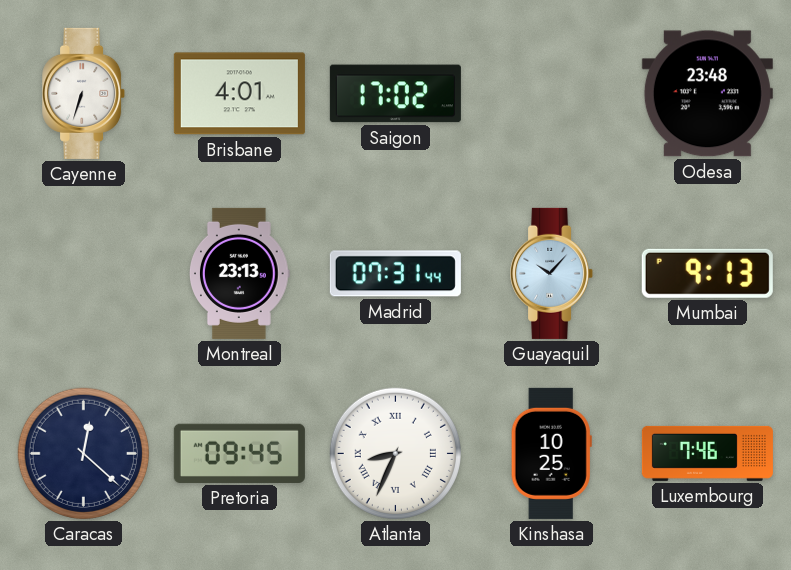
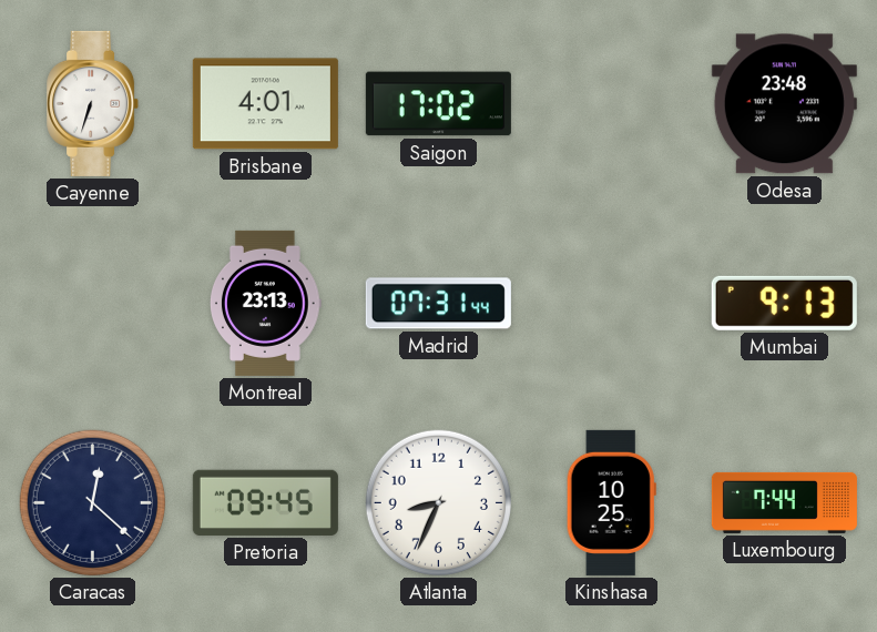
Guayaquil: 10:07 -> none (552, 273)
Atlanta numerals: Roman -> Arabic (438, 502)
Luxembourg: 7:46 -> 7:44 (784, 502)
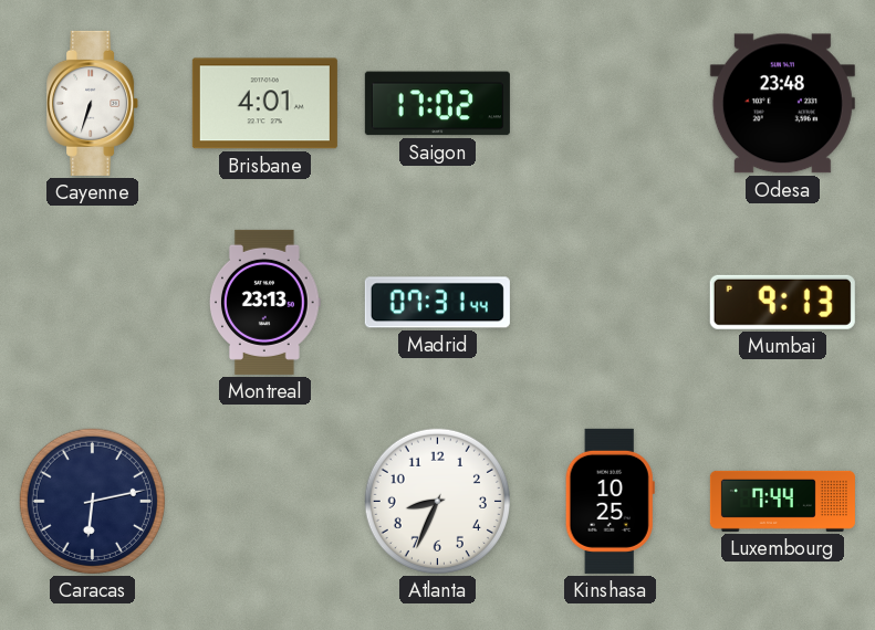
Caracas: 12:22 -> 6:13 (92, 501)
Pretoria: 09:45 -> none (265, 502)
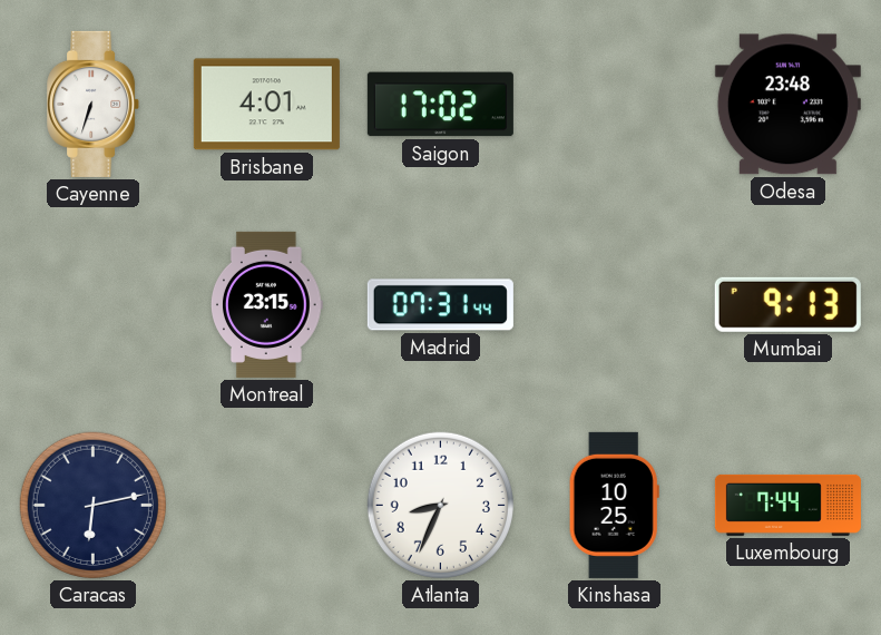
Montreal: 23:13 -> 23:15 (267, 304)
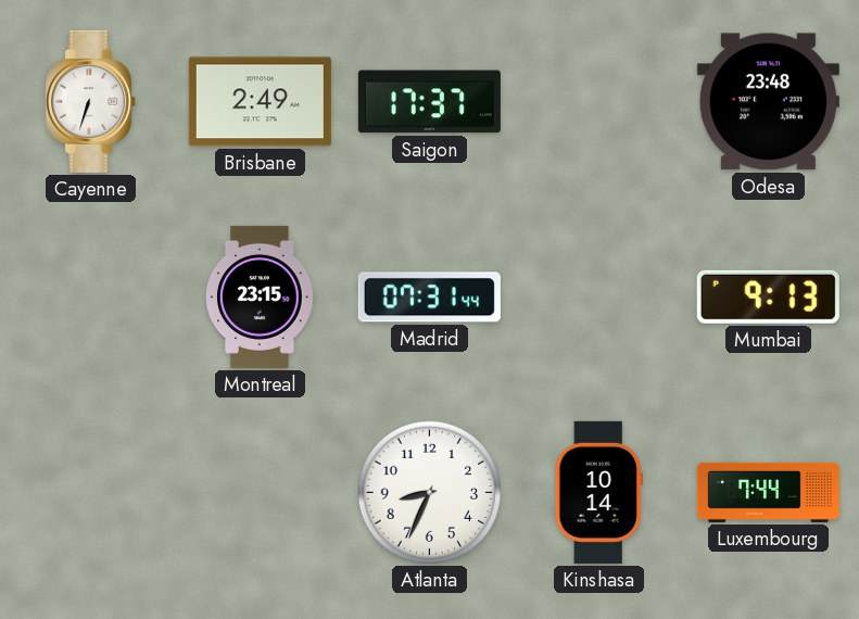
Brisbane: 4:01 -> 2:49 (260, 102)
Saigon: 17:02 -> 17:37 (429, 102)
Caracas: 6:13 -> none (92, 505)
Kinshasa: 10:25 -> 10:14 (598, 492)
